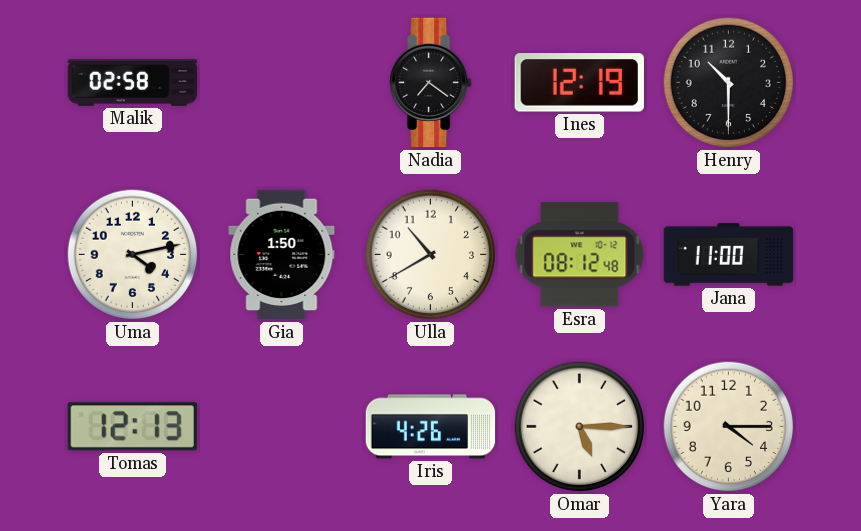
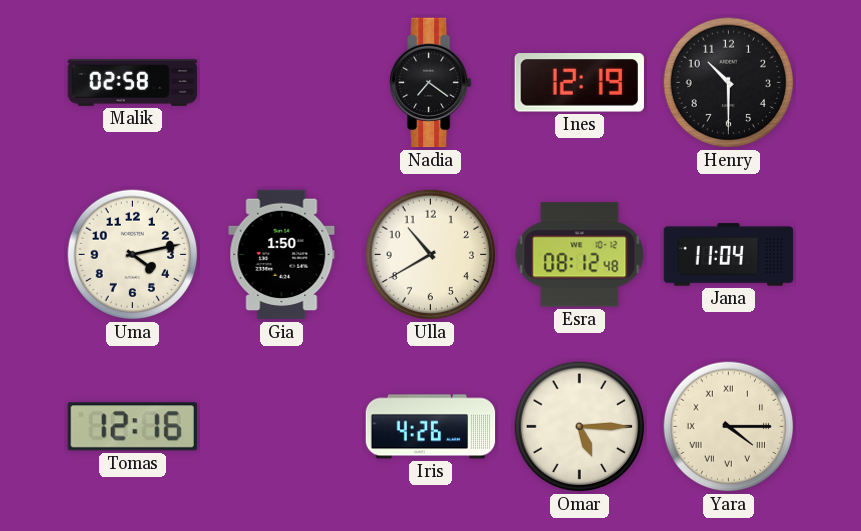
Jana: 11:00 -> 11:04 (729, 255)
Tomas: 12:13 -> 12:16 (132, 427)
Yara numerals: Arabic -> Roman (729, 427)
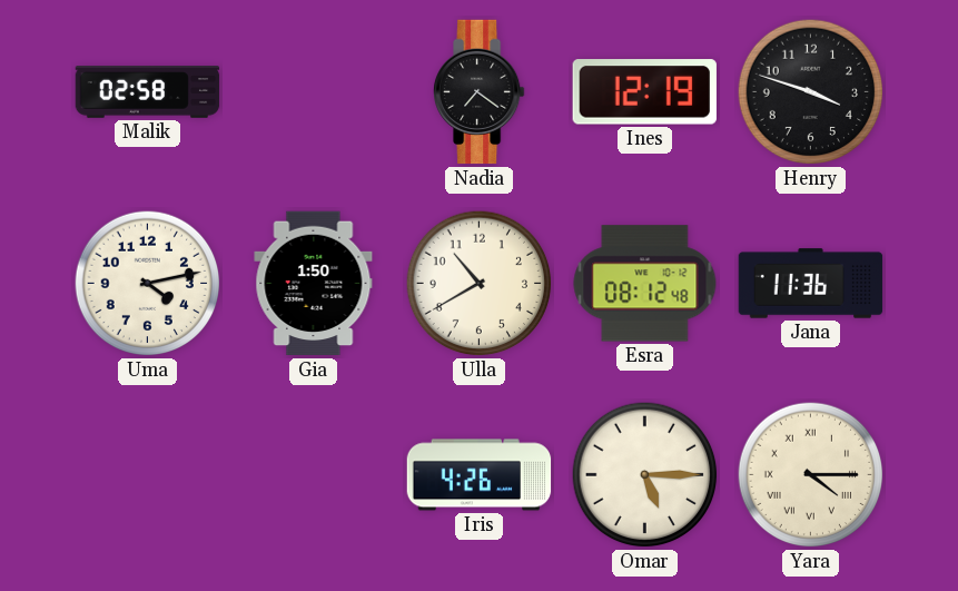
Henry: 10:30 -> 3:48 (811, 92)
Jana: 11:04 -> 11:36 (811, 284)
Tomas: 12:16 -> none (132, 427)
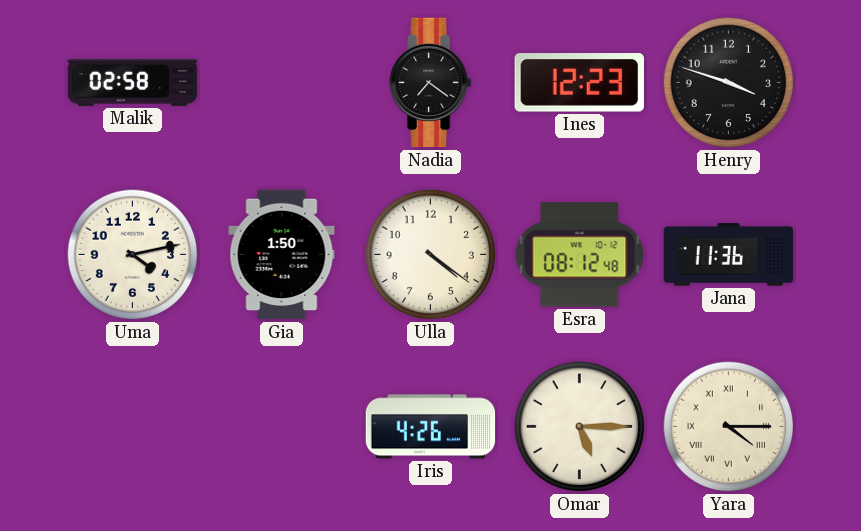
Ines: 12:19 -> 12:23 (579, 83)
Ulla: 10:40 -> 4:21 (431, 255)
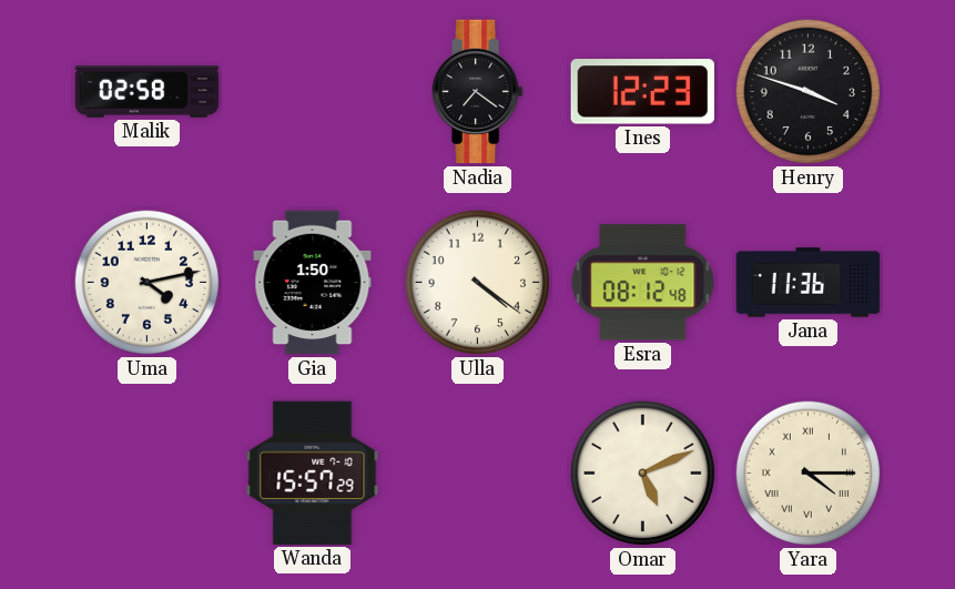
Wanda: none -> 15:57 (313, 473)
Iris: 4:26 -> none (431, 427)
Omar: 5:15 -> 5:11 (643, 474)
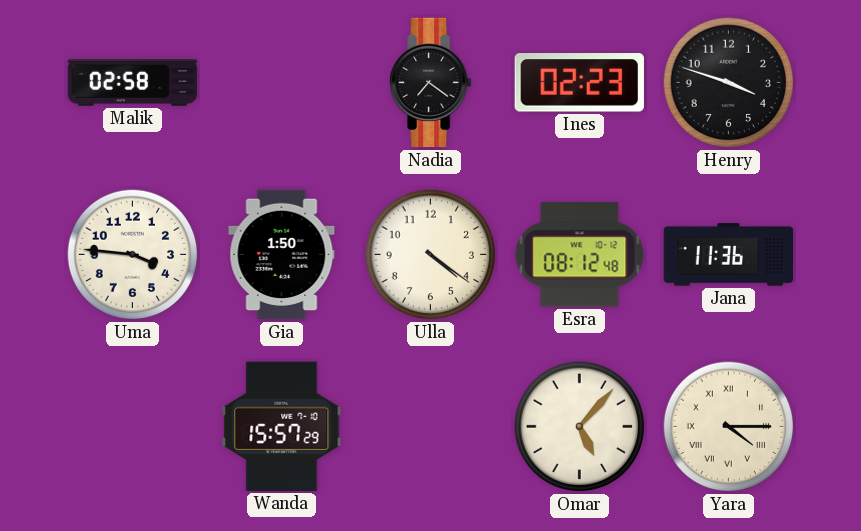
Ines: 12:23 -> 02:23 (579, 83)
Uma: 4:13 -> 3:46 (133, 255)
Omar: 5:11 -> 5:07 (580, 427)
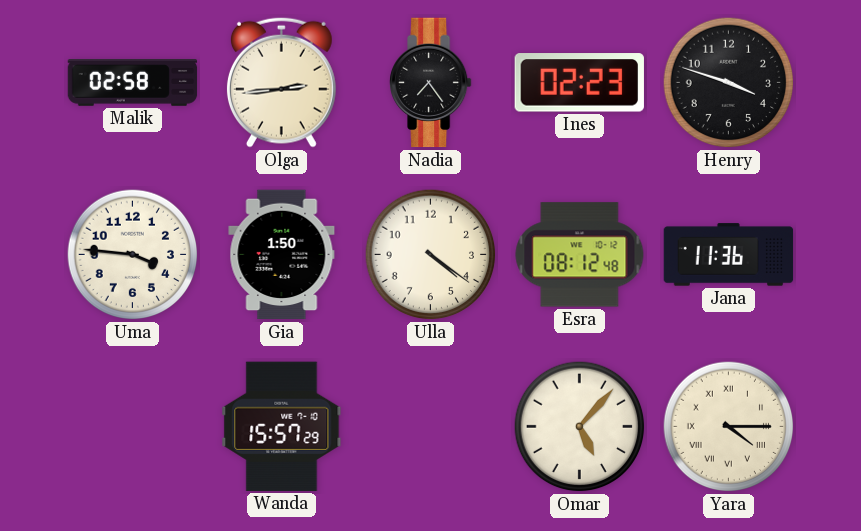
Olga: none -> 2:44 (281, 82)
Nadia: 7:21 -> 7:24 (431, 83)
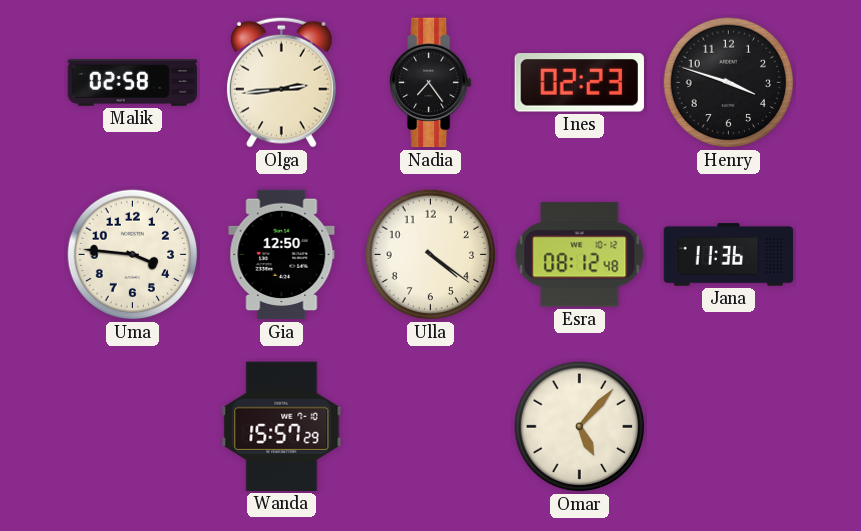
Gia: 1:50 -> 12:50 (282, 255)
Yara: 4:15 -> none (729, 427)
